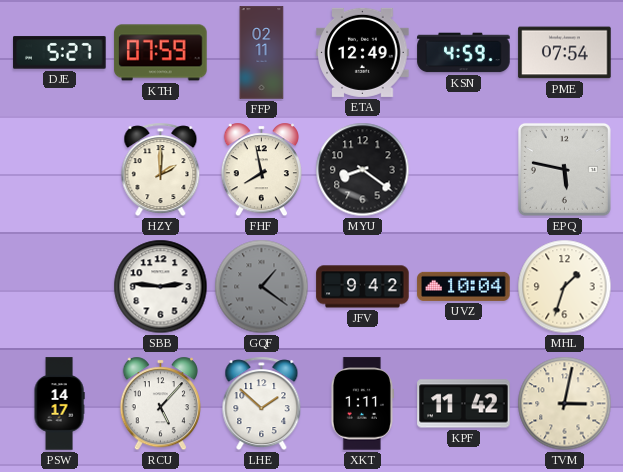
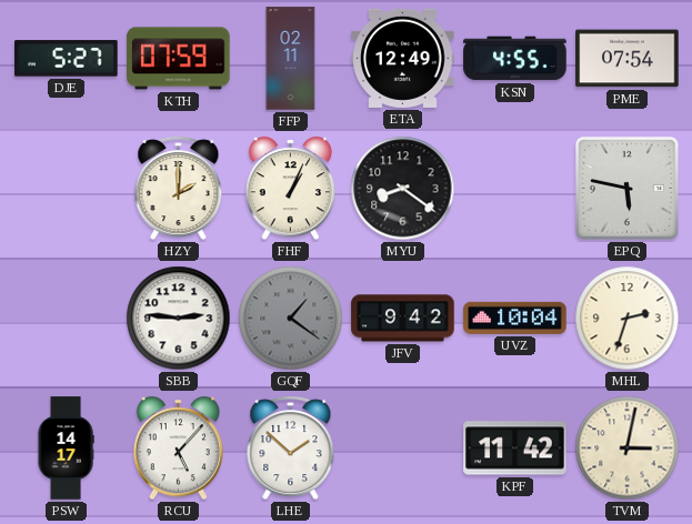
KSN: 4:59 -> 4:55 (515, 59)
FHF: 7:58 -> 1:04 (290, 189)
MHL: 1:33 -> 2:33 (628, 319)
XKT: 1:11 -> none (362, 404)
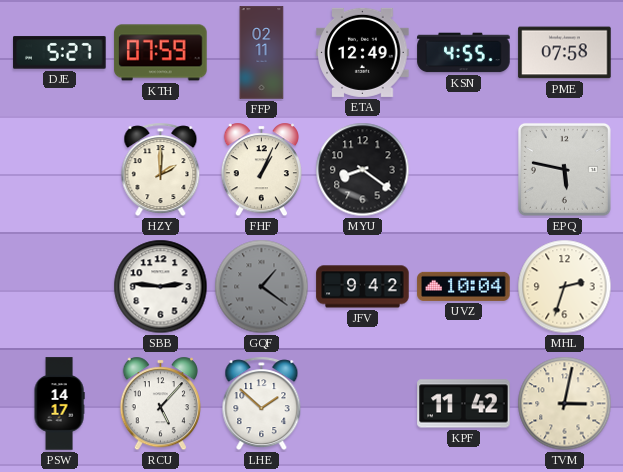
PME: 07:54 -> 07:58 (565, 53)
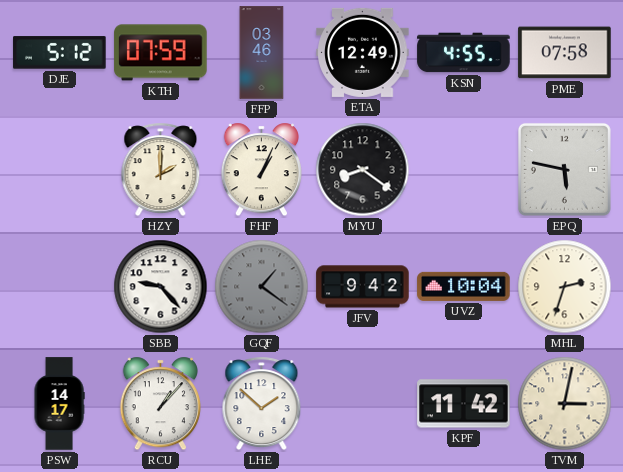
DJE: 5:27 -> 5:12 (60, 53)
FFP: 02:11 -> 03:46 (262, 53)
SBB: 2:46 -> 9:23 (161, 287)
RCU: 5:07 -> 1:07 (160, 404)
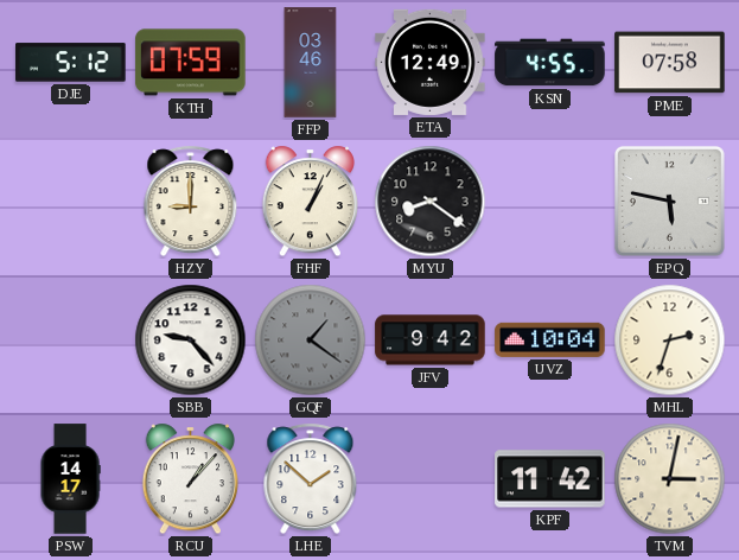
HZY: 2:00 -> 9:00 (191, 202)
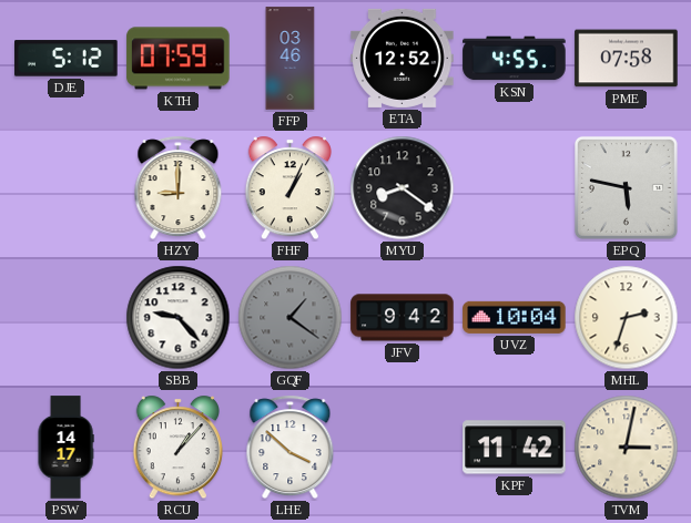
ETA: 12:49 -> 12:52 (403, 58)
LHE: 1:52 -> 3:52 (291, 448)
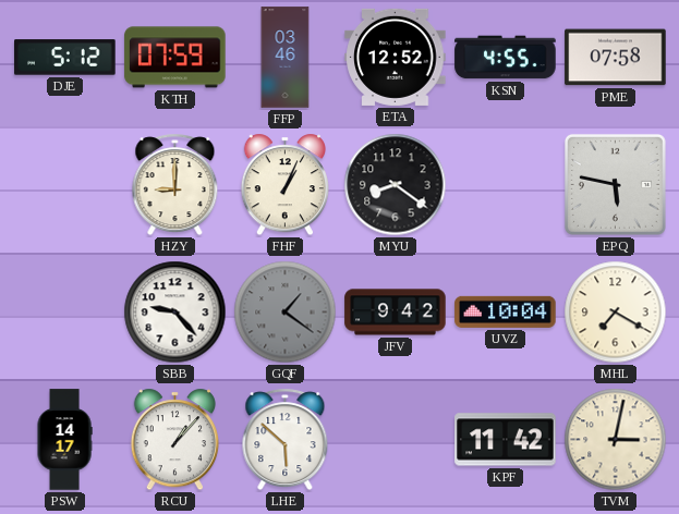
MHL: 2:33 -> 7:20 (616, 313)
LHE: 3:52 -> 5:52 (286, 440)
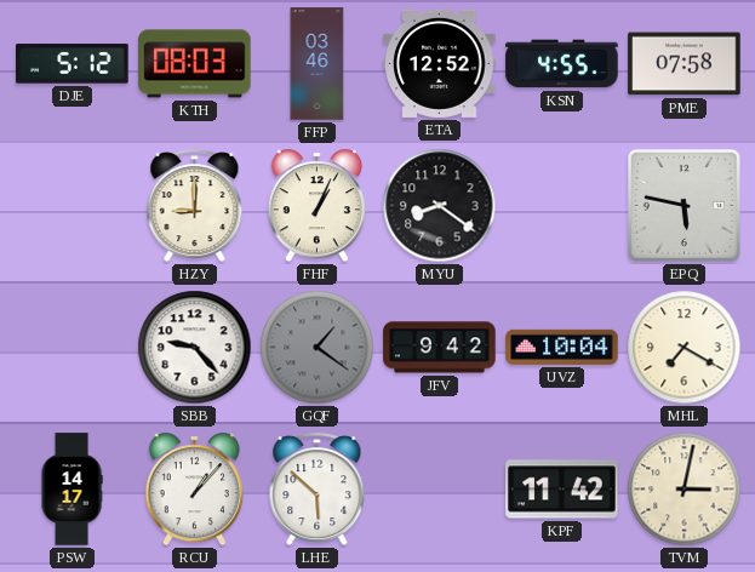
KTH: 07:59 -> 08:03 (195, 64)
